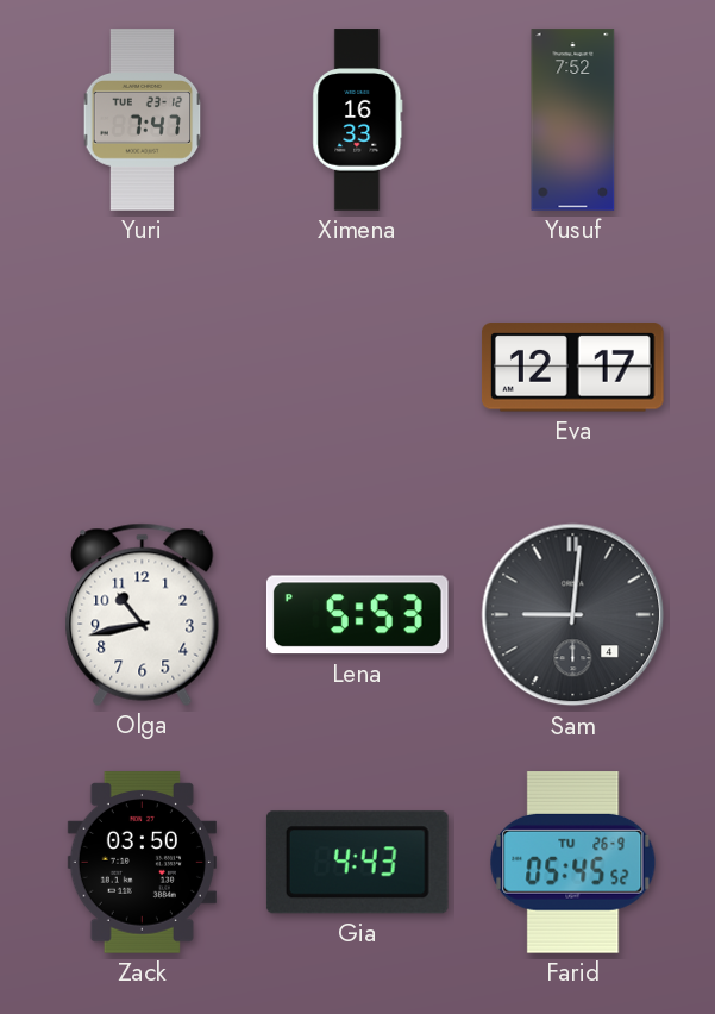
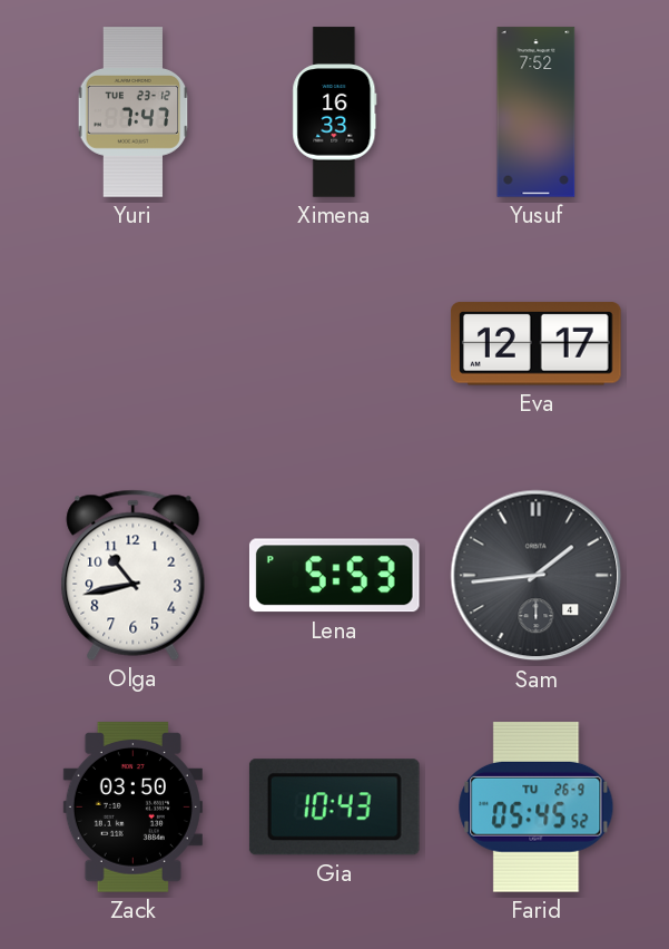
Sam: 9:01 -> 1:44 (537, 576)
Gia: 4:43 -> 10:43 (334, 808)
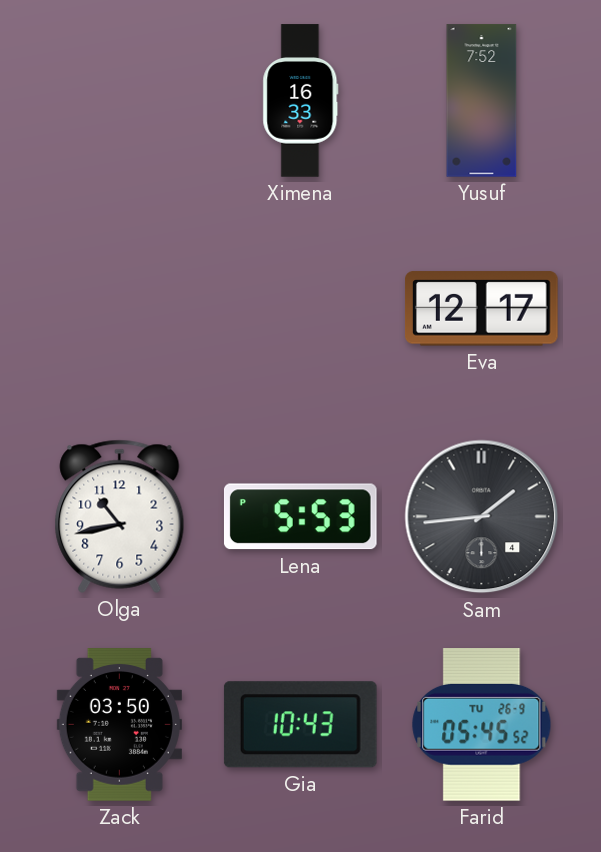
Yuri: 7:47 -> none (134, 112)
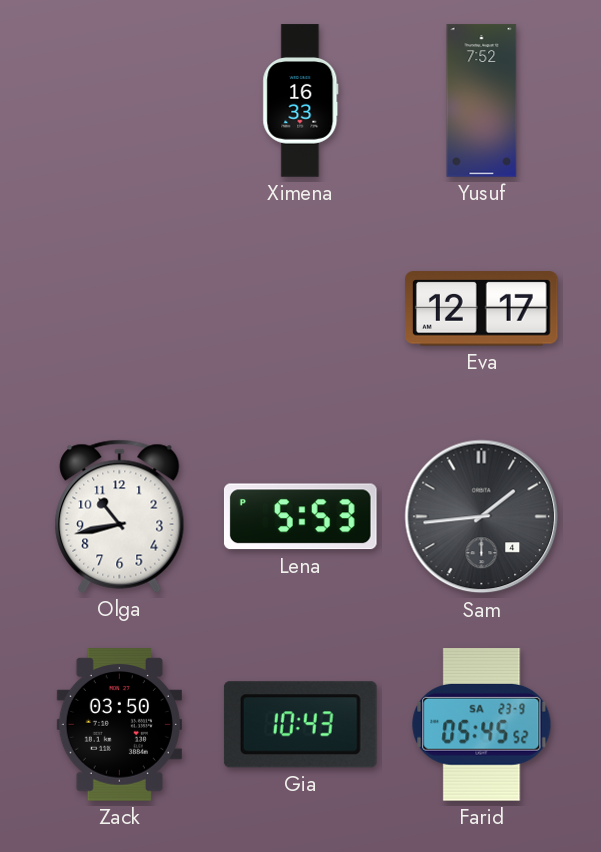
Farid date: TU 26-9 -> SA 23-9 (482, 725)
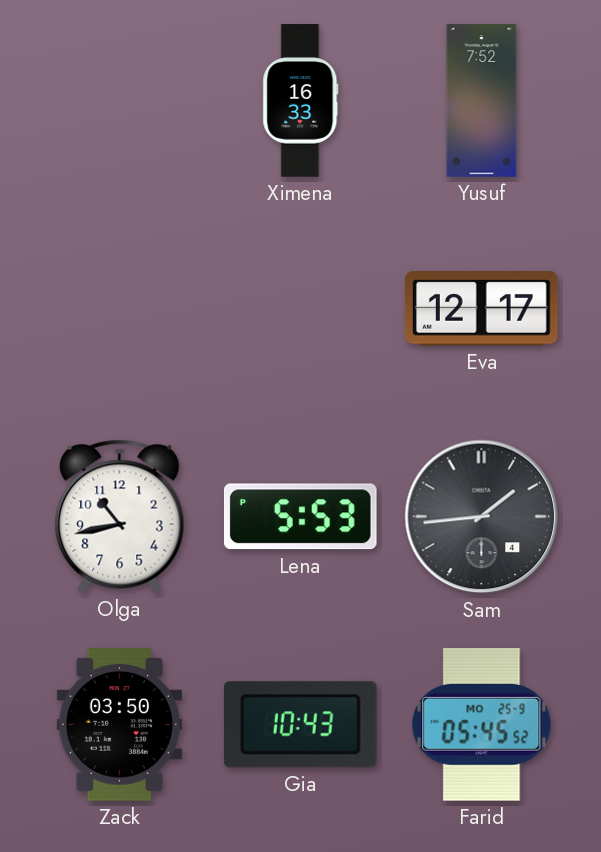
Farid date: SA 23-9 -> MO 25-9 (482, 725)
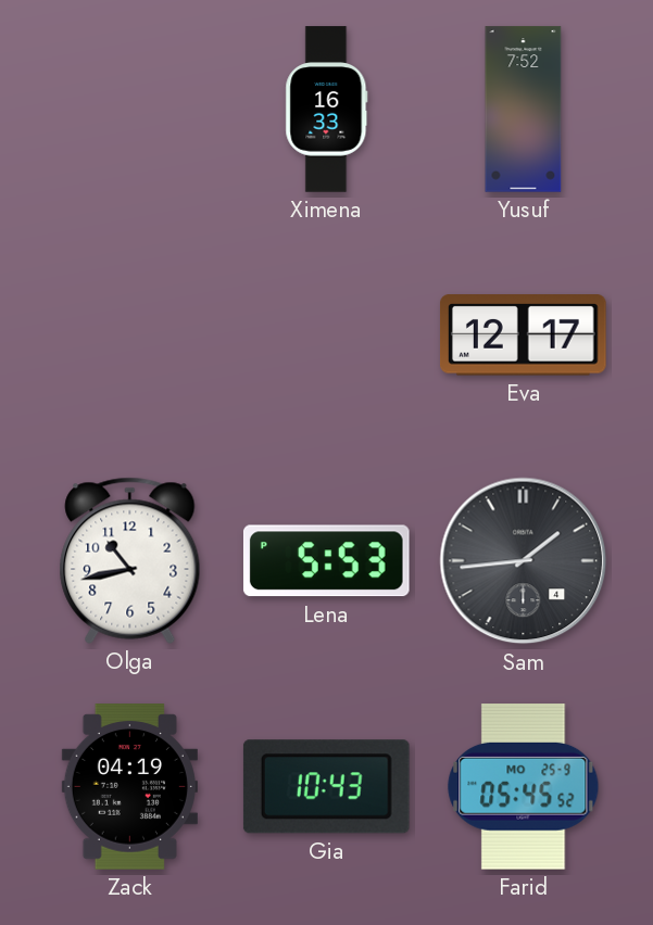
Zack: 03:50 -> 04:19 (129, 787)
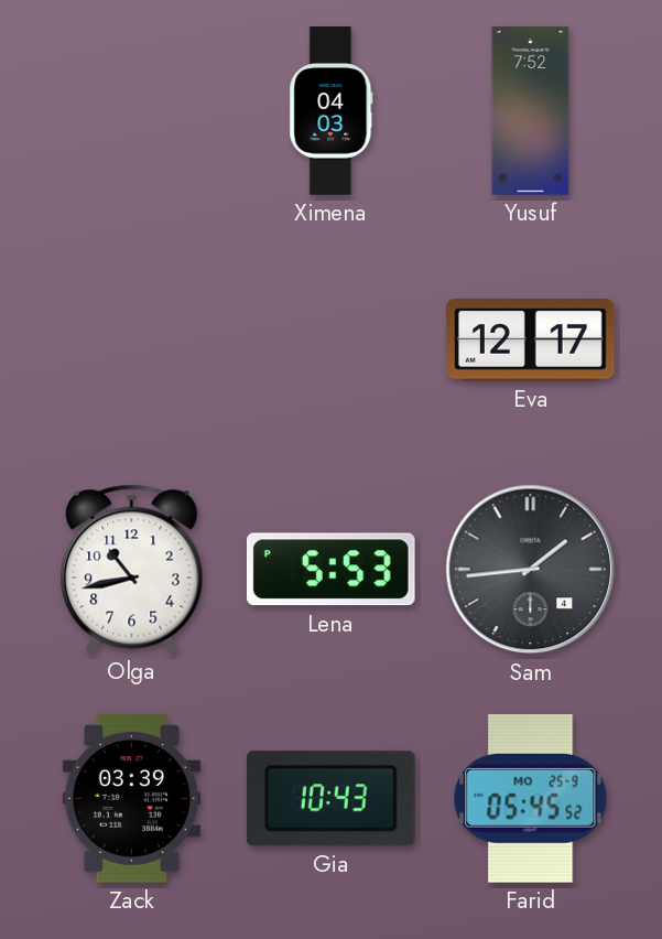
Ximena: 16:33 -> 04:03 (332, 111)
Zack: 04:19 -> 03:39 (131, 799)
